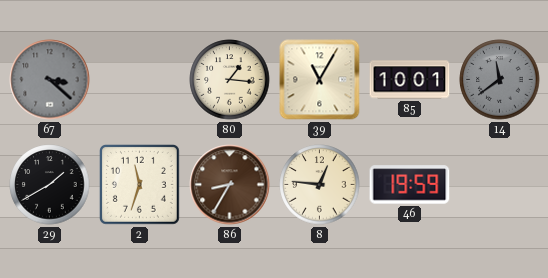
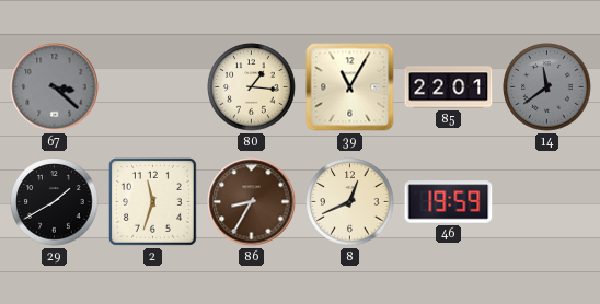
85: 10:01 -> 22:01 (449, 87)
8: 12:46 -> 12:41 (350, 202)
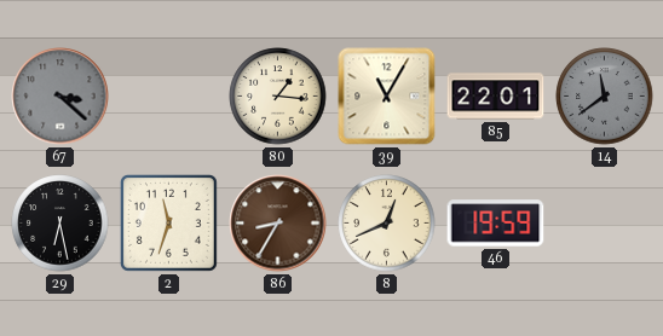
29: 1:40 -> 6:28 (60, 224)
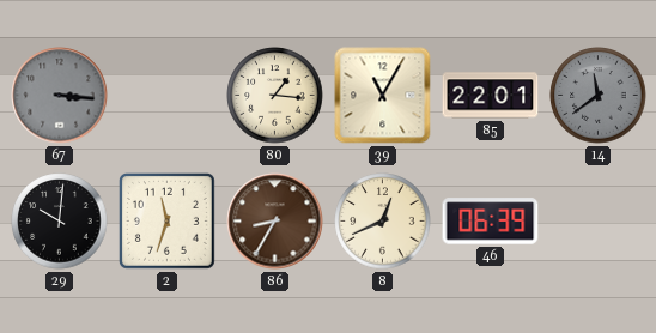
67: 3:22 -> 3:16 (60, 96)
29: 6:28 -> 10:01 (60, 222)
46: 19:59 -> 06:39 (491, 222)
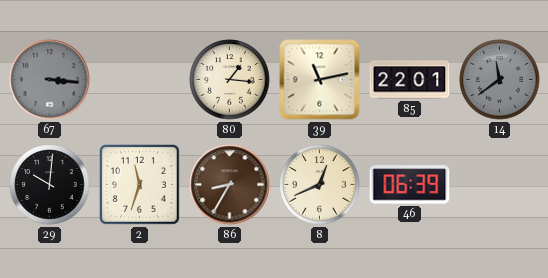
39: 11:05 -> 11:13 (320, 80)
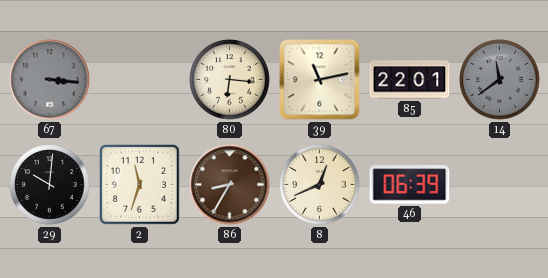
80: 1:16 -> 6:16 (230, 80)
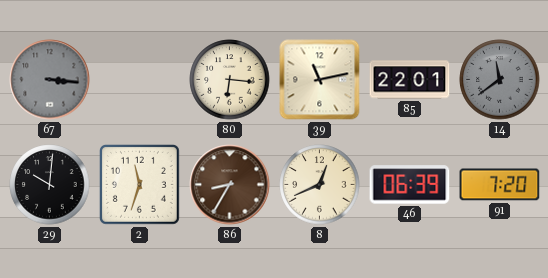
91: none -> 7:20 (500, 185)
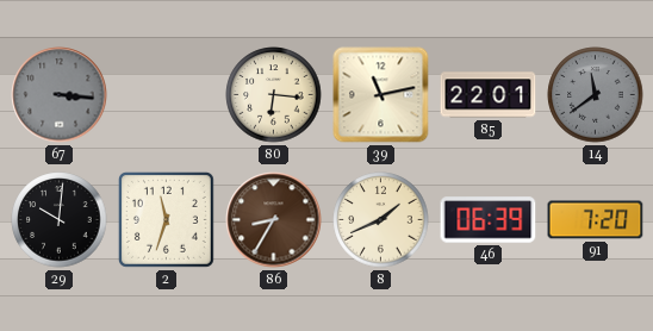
8: 12:41 -> 1:41 (381, 220)
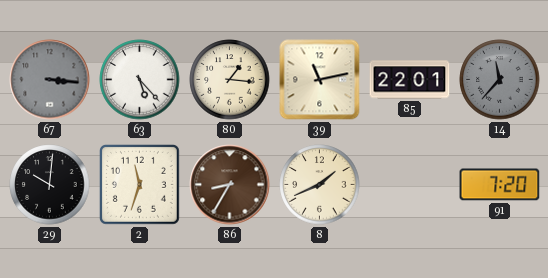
63: none -> 5:23 (140, 80)
80: 6:16 -> 1:16 (230, 80)
14: 11:39 -> 11:37 (500, 80)
46: 06:39 -> none (489, 220)
